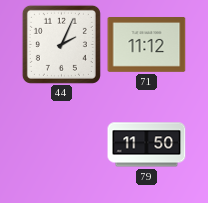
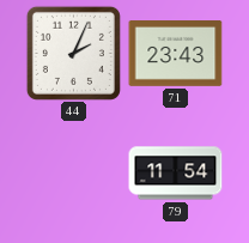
71: 11:12 -> 23:43 (176, 54)
79: 11:50 -> 11:54 (176, 174)
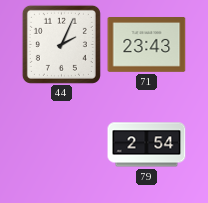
79: 11:54 -> 2:54 (147, 145)
